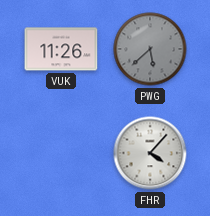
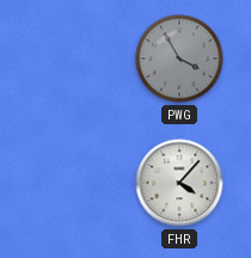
VUK: 11:26 -> none (61, 49)
PWG: 5:38 -> 3:55 (179, 59)
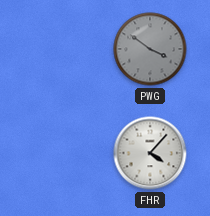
PWG: 3:55 -> 3:51 (150, 49)
